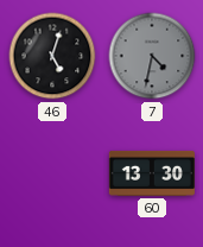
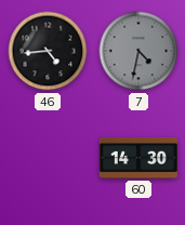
46: 5:03 -> 4:44 (48, 51)
60: 13:30 -> 14:30 (138, 158)
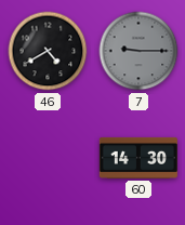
46: 4:44 -> 4:40 (48, 51)
7: 4:32 -> 9:15 (138, 51)
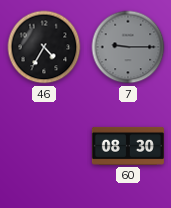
46: 4:40 -> 4:35 (44, 47)
60: 14:30 -> 08:30 (128, 146)
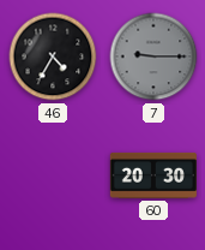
60: 08:30 -> 20:30 (153, 175)
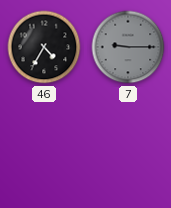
60: 20:30 -> none (153, 175)
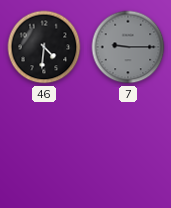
46: 4:35 -> 4:31 (44, 47)
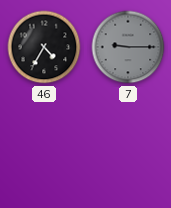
46: 4:31 -> 4:35 (44, 47)
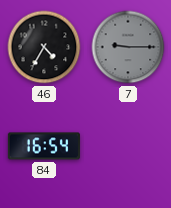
84: none -> 16:54 (44, 146)
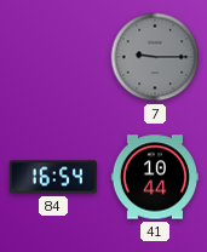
46: 4:35 -> none (44, 47)
41: none -> 10:44 (155, 177)
